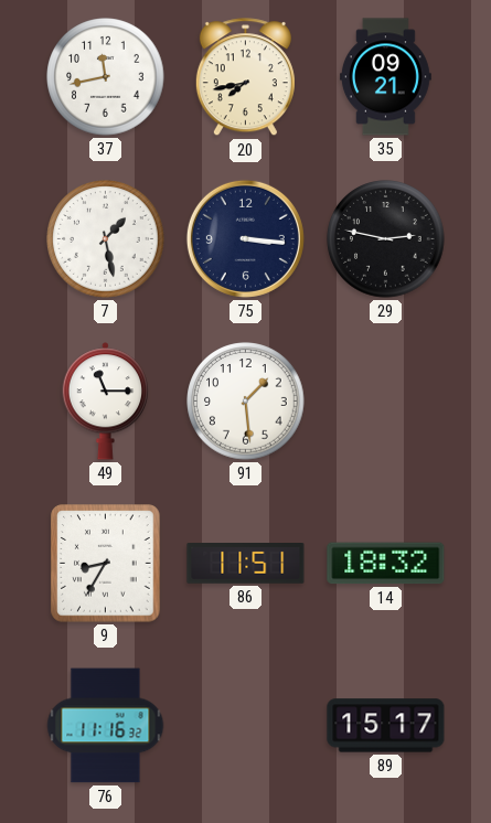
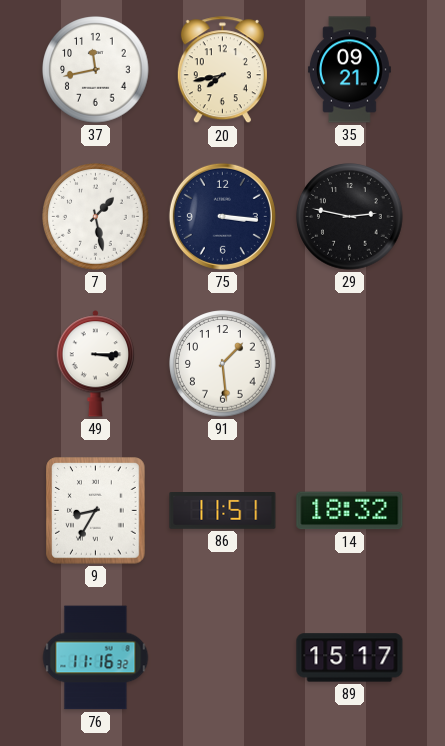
49: 11:15 -> 3:15 (96, 364)
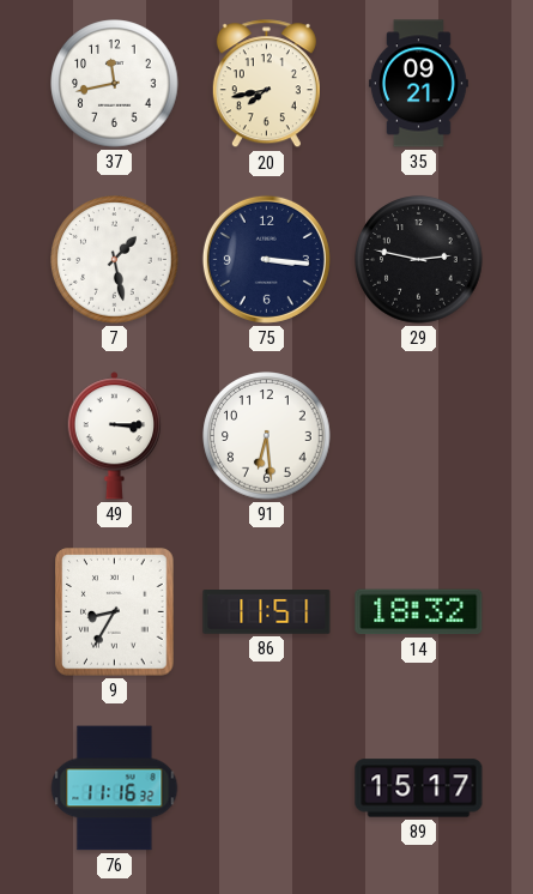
91: 1:29 -> 6:29 (267, 436)
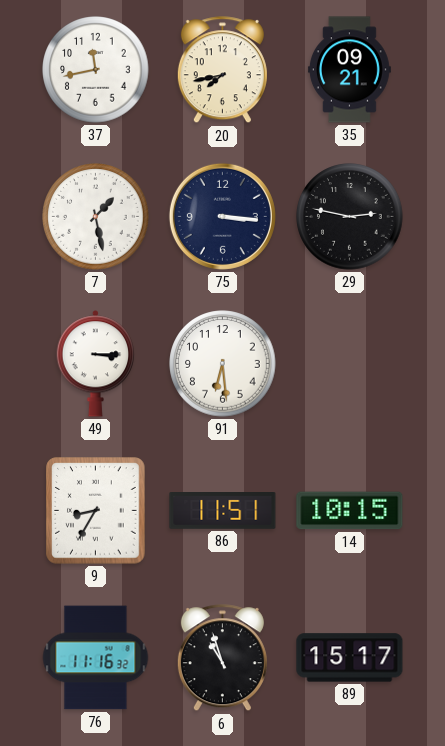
14: 18:32 -> 10:15 (350, 511)
6: none -> 10:57 (222, 658)
